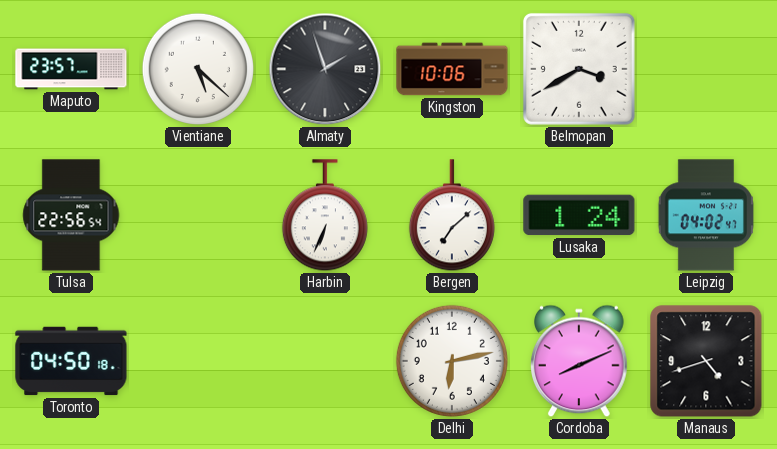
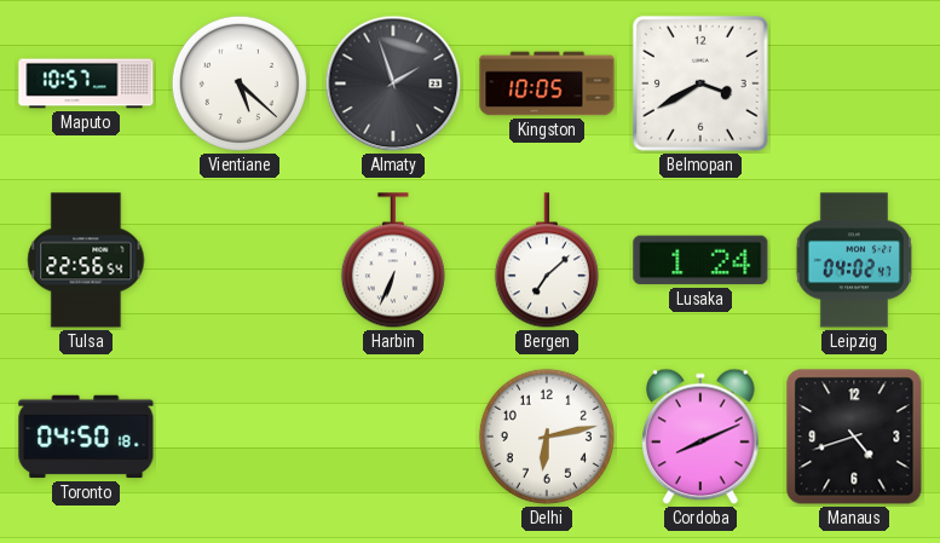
Maputo: 23:57 -> 10:57 (86, 83)
Kingston: 10:06 -> 10:05 (547, 83)
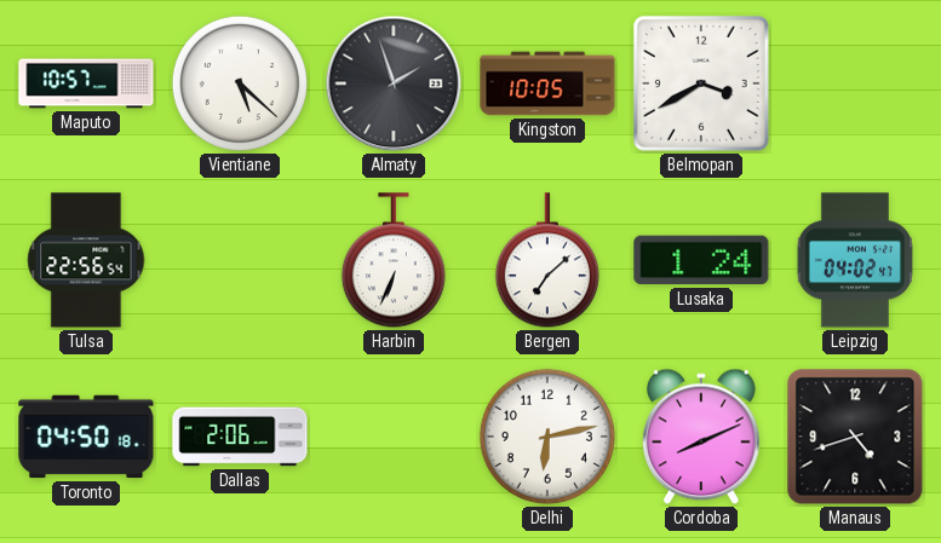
Dallas: none -> 2:06 (240, 437)
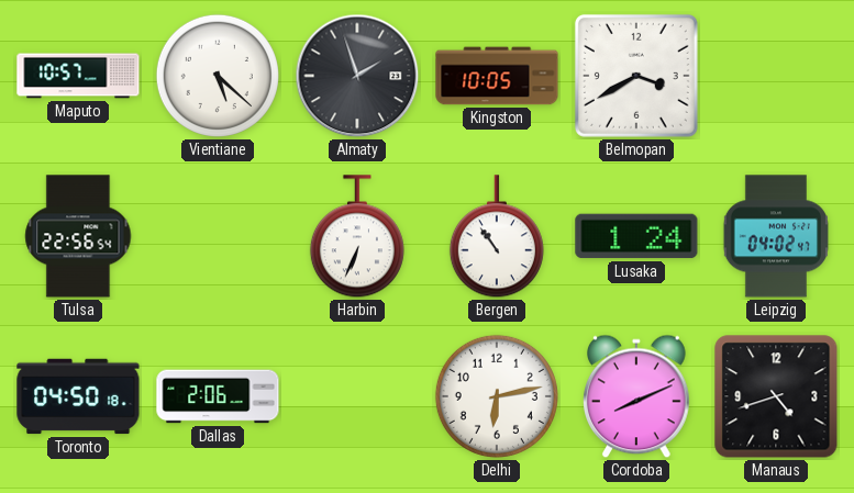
Bergen: 7:08 -> 10:54 (497, 237)
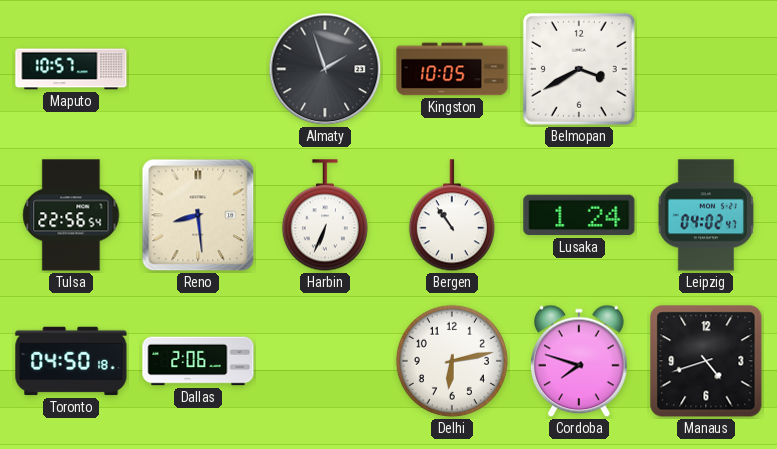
Vientiane: 5:22 -> none (218, 76)
Reno: none -> 8:29 (198, 215)
Cordoba: 8:11 -> 7:48 (580, 361)
